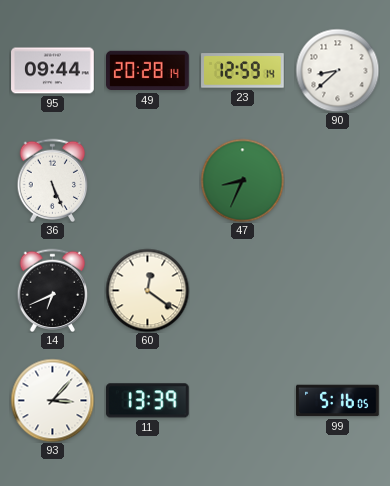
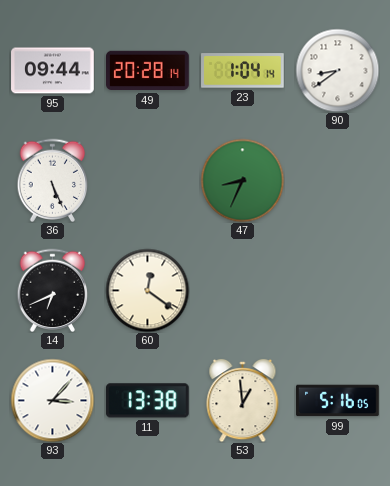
23: 12:59 -> 1:04 (243, 71)
90: 8:38 -> 8:39 (337, 70)
11: 13:39 -> 13:38 (147, 401)
53: none -> 12:59 (243, 400)
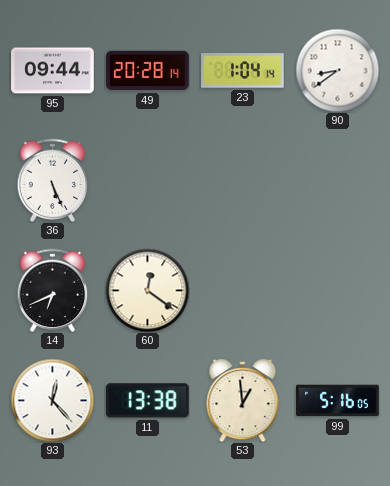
47: 8:34 -> none (242, 180)
93: 3:07 -> 12:23 (52, 400)
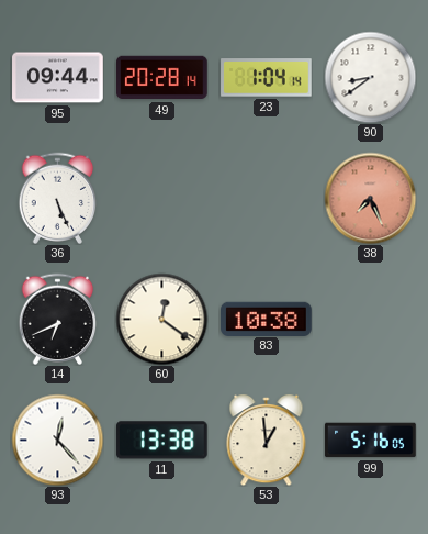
38: none -> 7:26 (370, 198)
83: none -> 10:38 (267, 319)
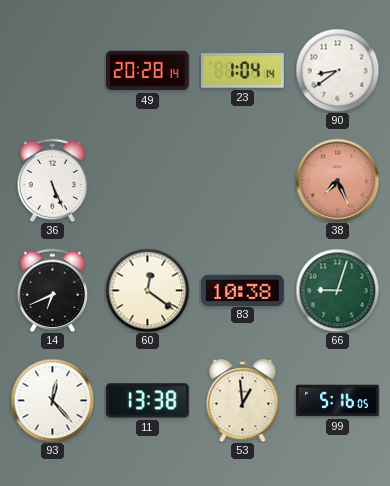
95: 09:44 -> none (58, 78)
66: none -> 9:03 (337, 290)
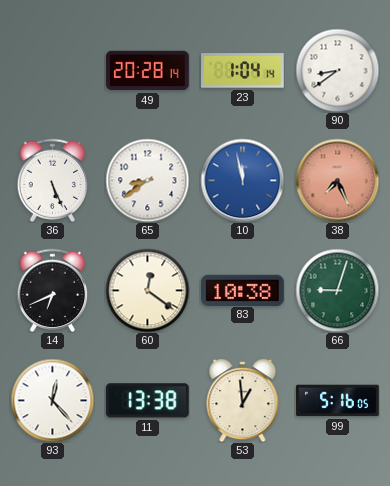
65: none -> 8:39 (147, 180)
10: none -> 11:58 (242, 180)
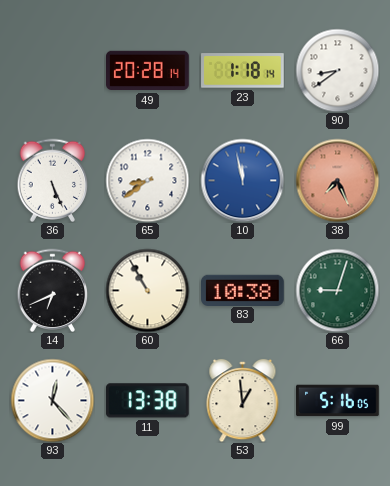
23: 1:04 -> 1:18 (243, 71)
60: 12:21 -> 10:55 (147, 290)
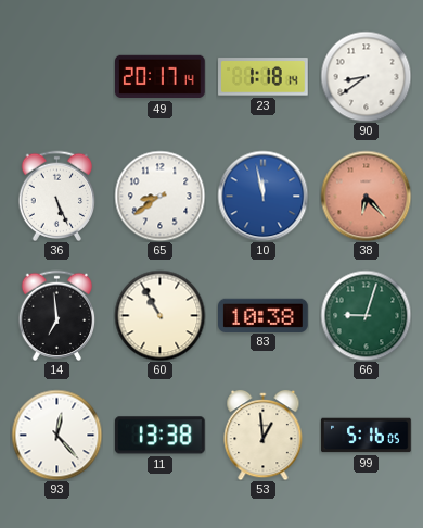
49: 20:28 -> 20:17 (161, 77)
38: 7:26 -> 6:23 (366, 196)
14: 6:41 -> 6:59 (57, 315)
